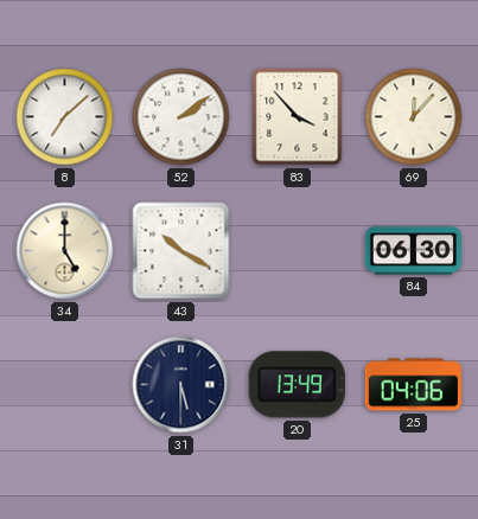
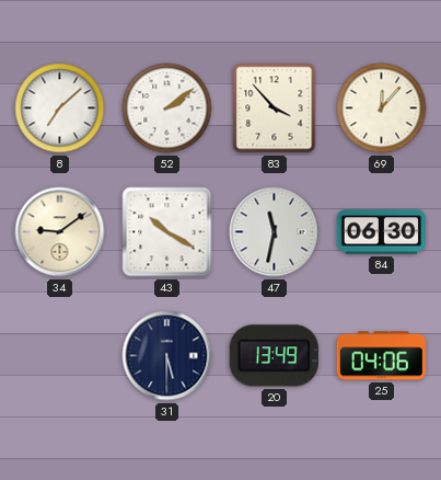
34: 5:00 -> 9:09 (60, 232)
47: none -> 11:32 (275, 232)
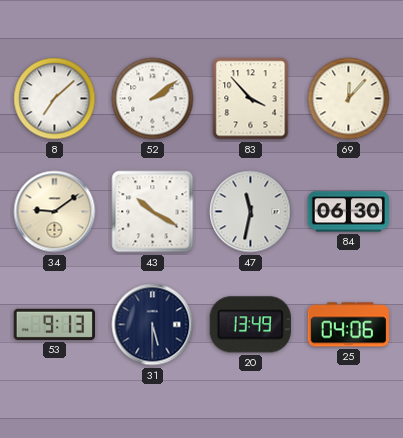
53: none -> 9:13 (54, 324)
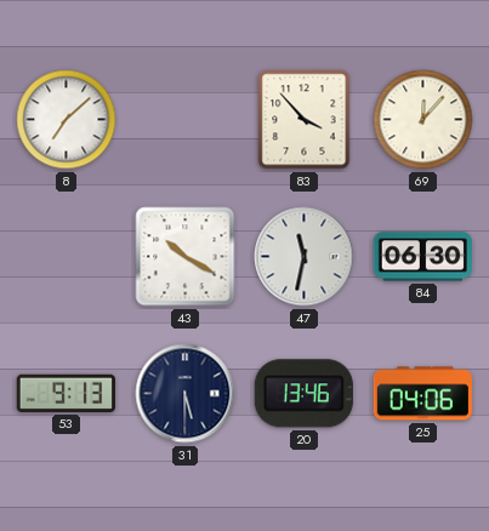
52: 2:09 -> none (153, 99)
34: 9:09 -> none (55, 212)
20: 13:49 -> 13:46 (303, 394)
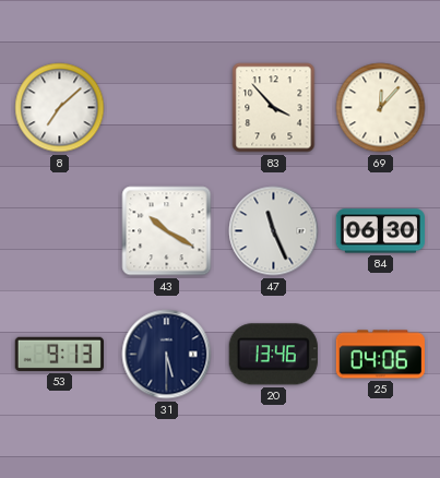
47: 11:32 -> 11:26 (274, 231)
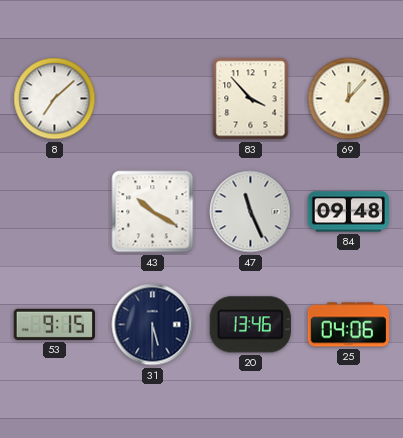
84: 06:30 -> 09:48 (348, 212)
53: 9:13 -> 9:15 (54, 324)
